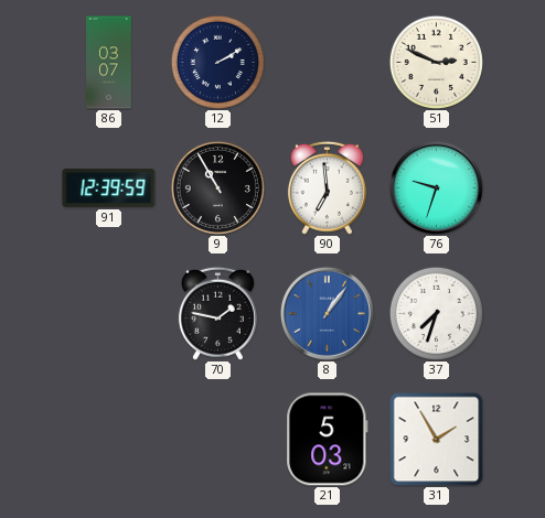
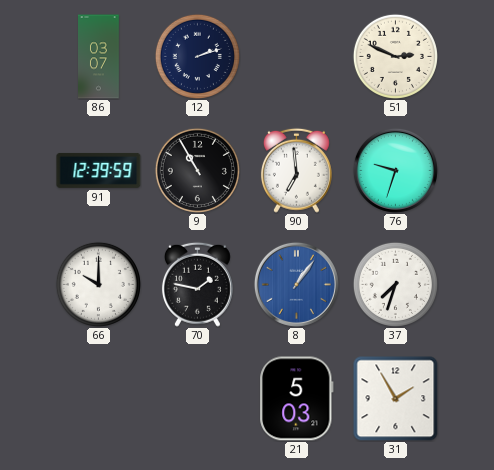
12: 2:10 -> 2:12 (197, 56)
66: none -> 10:00 (98, 284)
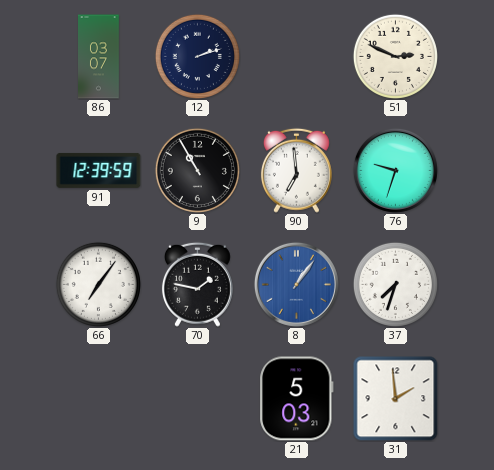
66: 10:00 -> 7:06 (98, 284)
31: 1:55 -> 1:59 (396, 399)
